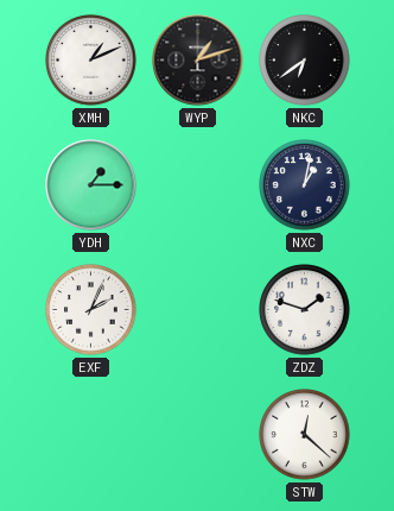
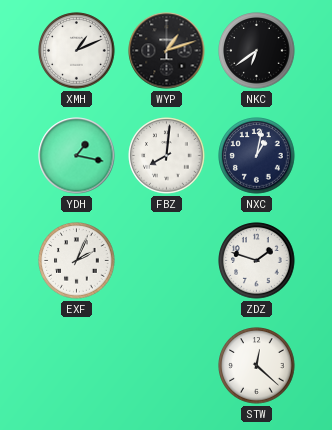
YDH: 1:15 -> 1:17 (77, 156)
FBZ: none -> 8:01 (167, 156)
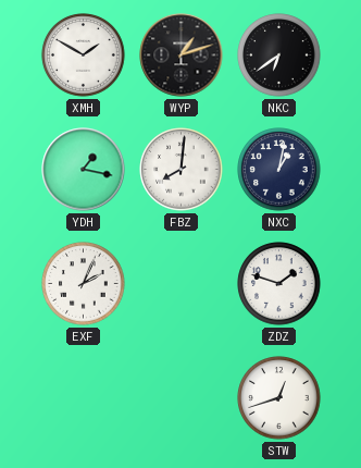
XMH: 1:11 -> 1:50 (84, 56)
STW: 12:22 -> 12:42 (279, 398)
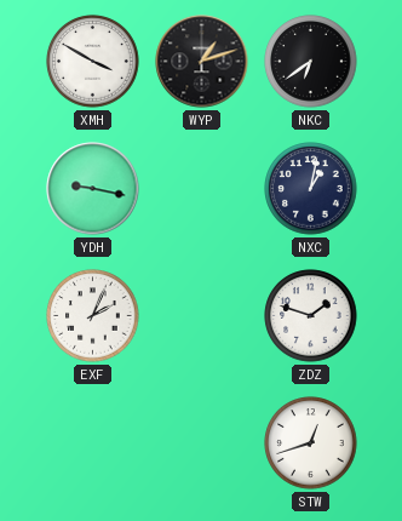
XMH: 1:50 -> 3:50 (93, 62)
YDH: 1:17 -> 9:17 (93, 189)
FBZ: 8:01 -> none (182, 170)
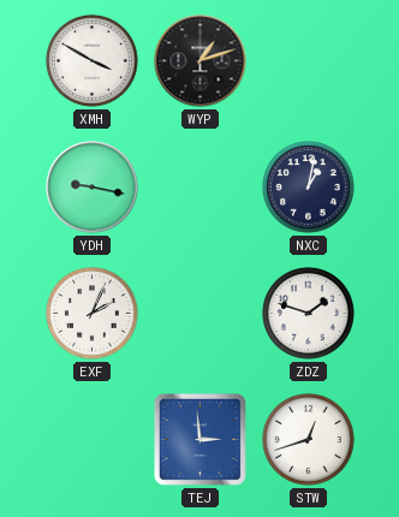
NKC: 6:39 -> none (311, 62)
TEJ: none -> 2:59 (199, 439)
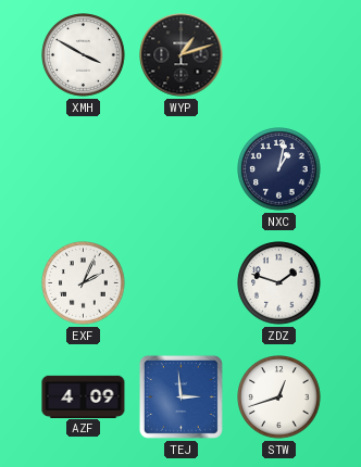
YDH: 9:17 -> none (93, 188)
AZF: none -> 4:09 (84, 396)
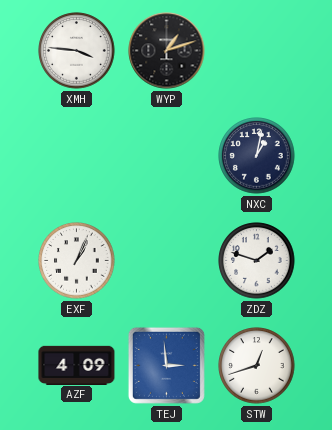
XMH: 3:50 -> 3:46 (77, 51)
EXF: 2:04 -> 1:04 (77, 261)
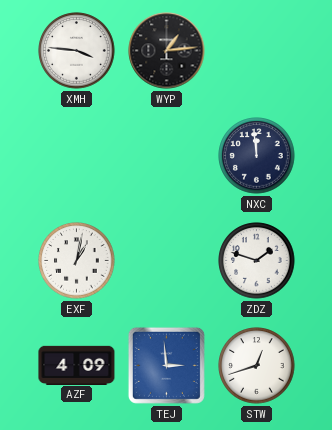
WYP: 1:12 -> 1:14 (167, 51)
NXC: 1:02 -> 11:59 (257, 156)
EXF: 1:04 -> 1:02 (77, 261)
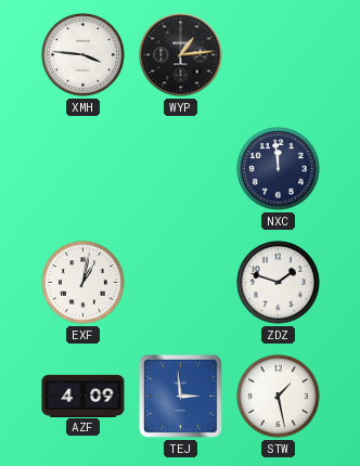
STW: 12:42 -> 1:28 (279, 397)
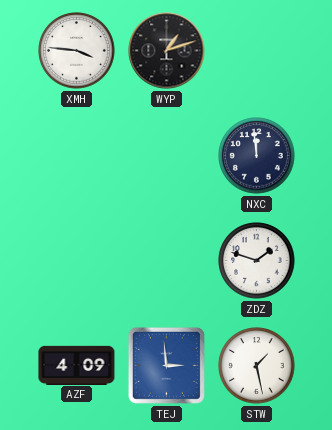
WYP: 1:14 -> 1:12 (167, 51)
EXF: 1:02 -> none (83, 283)
